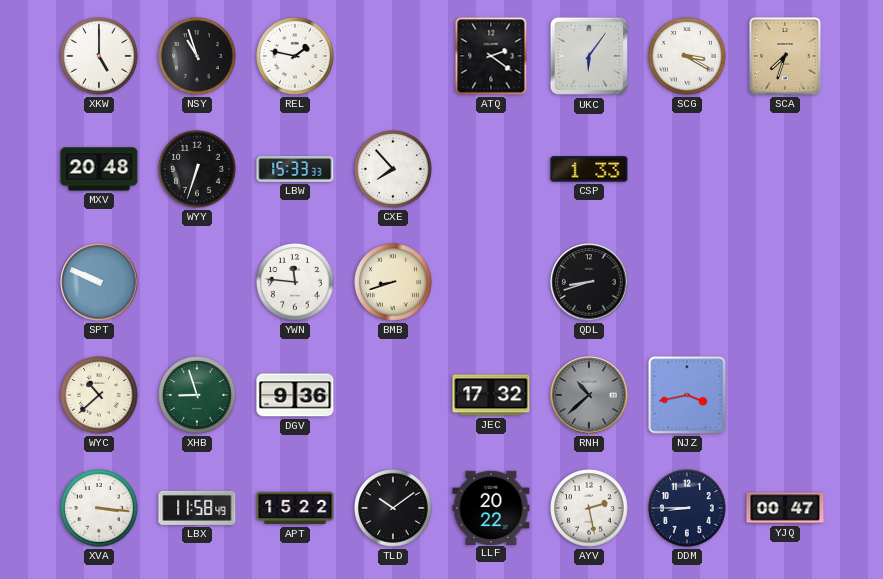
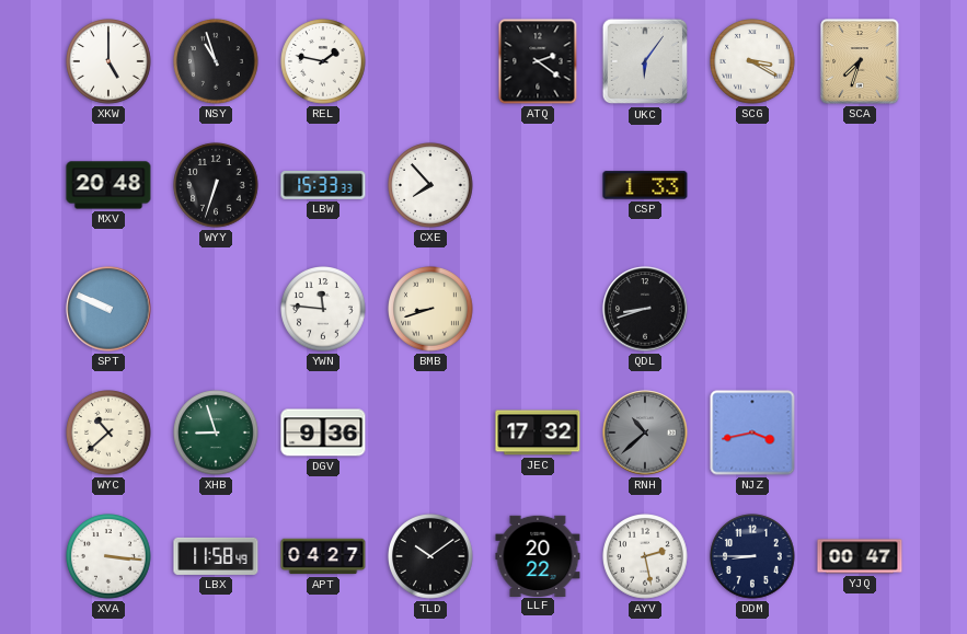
APT: 15:22 -> 04:27 (323, 556)
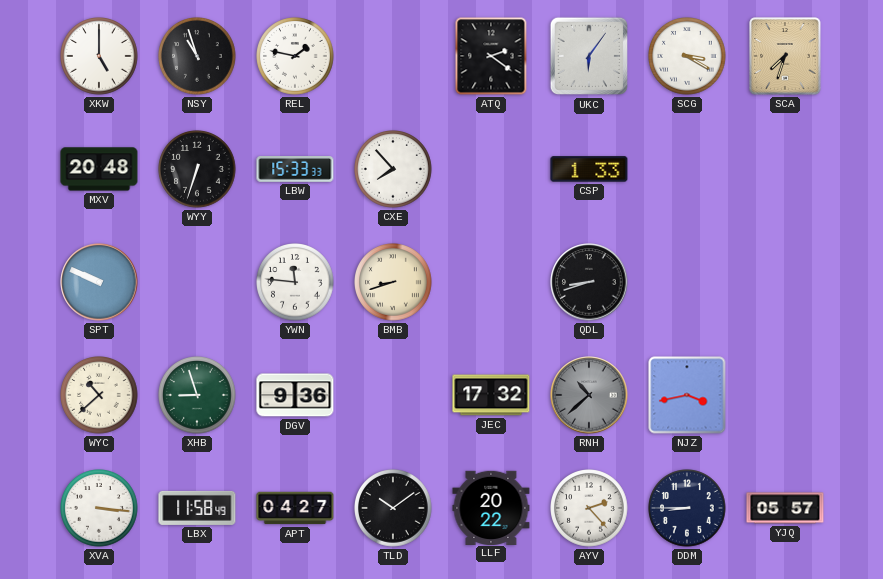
AYV: 2:28 -> 2:23 (590, 509)
YJQ: 00:47 -> 05:57 (785, 508)
